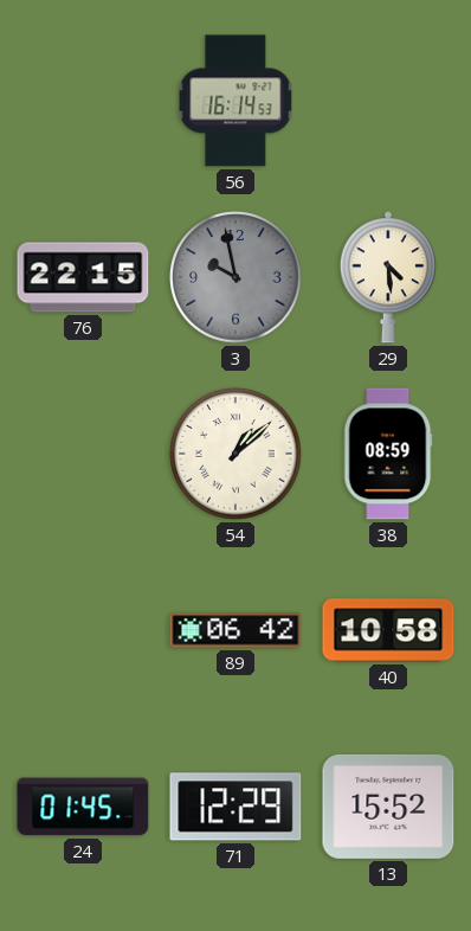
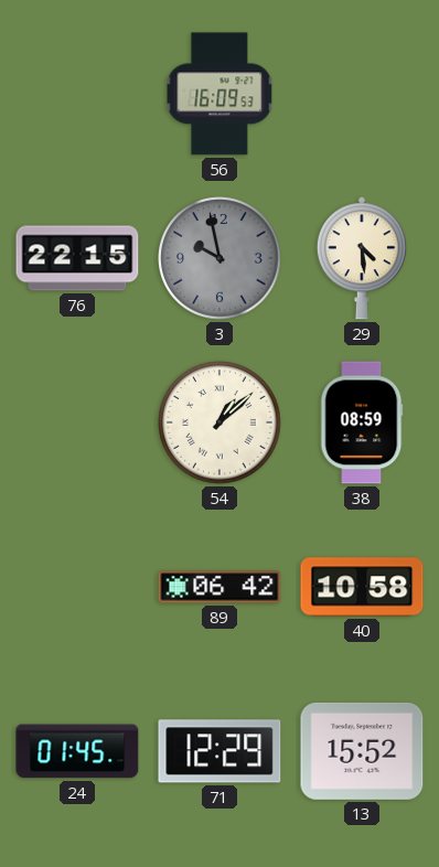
56: 16:14 -> 16:09 (219, 94)
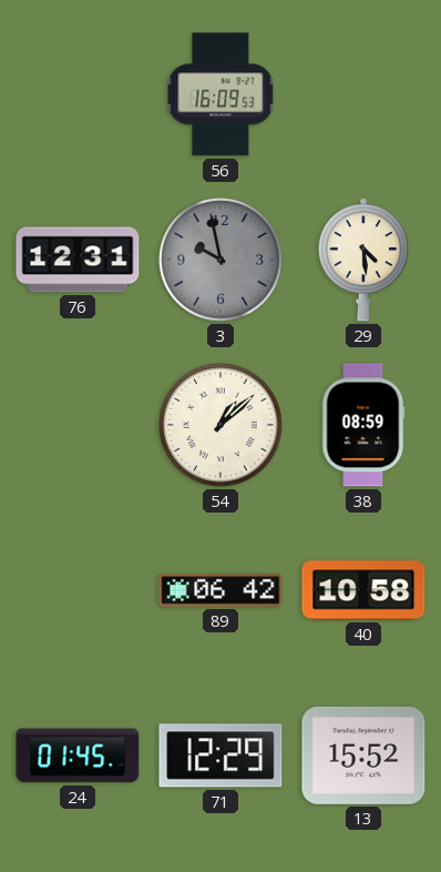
76: 22:15 -> 12:31 (78, 260)
